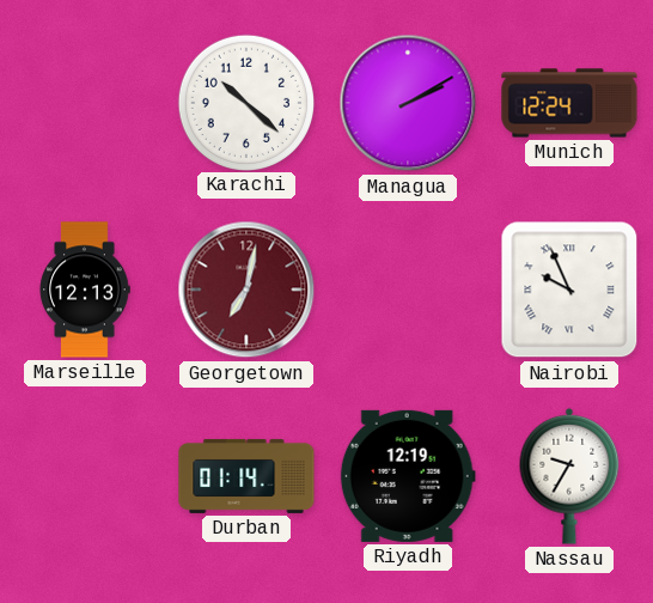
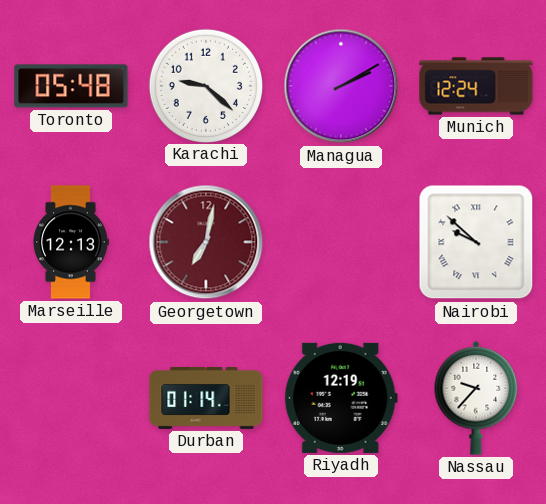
Toronto: none -> 05:48 (71, 86)
Karachi: 10:22 -> 9:22 (205, 85)
Nairobi: 9:56 -> 9:52 (476, 242)
Nassau: 9:35 -> 9:37 (476, 398)
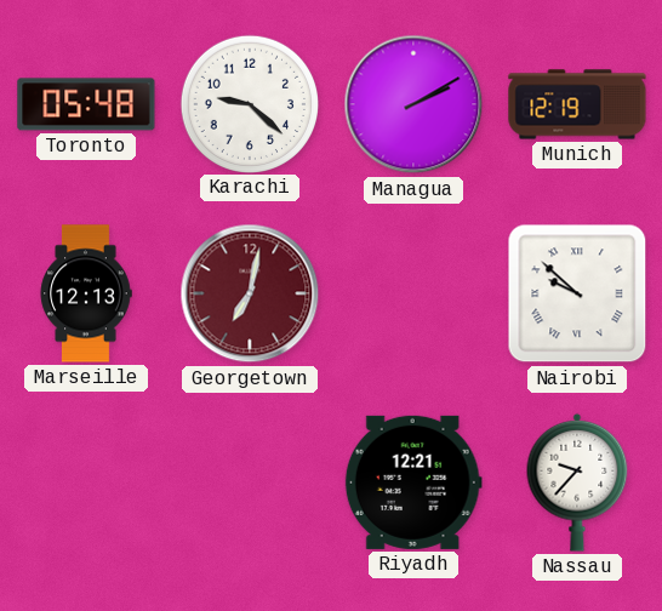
Munich: 12:24 -> 12:19 (577, 104)
Durban: 01:14 -> none (206, 398)
Riyadh: 12:19 -> 12:21 (413, 482)
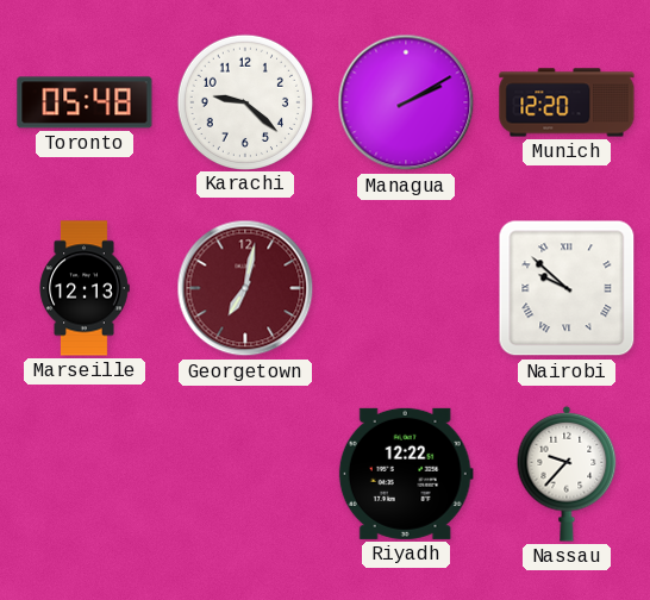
Munich: 12:19 -> 12:20 (567, 102)
Riyadh: 12:21 -> 12:22 (406, 474)
